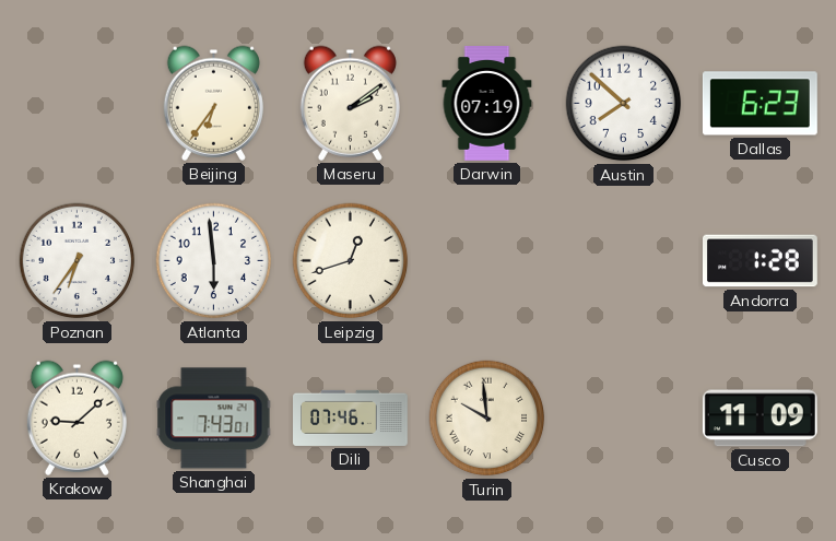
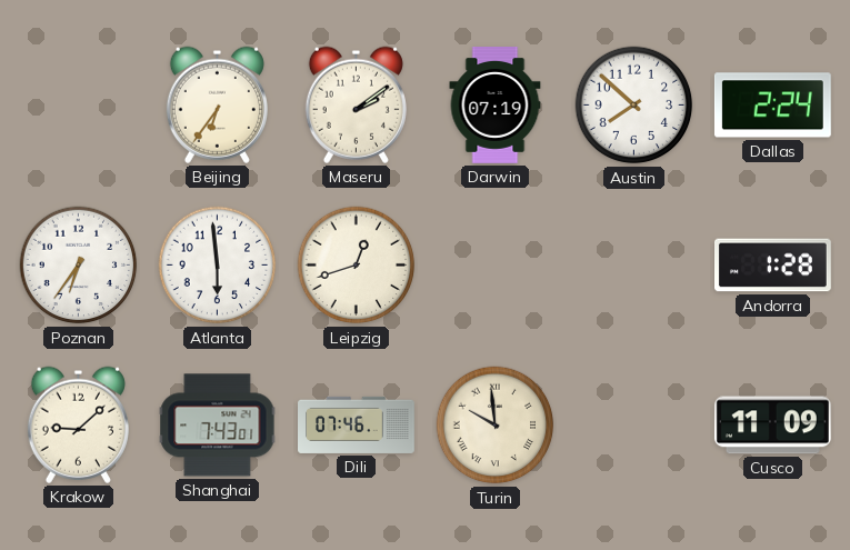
Dallas: 6:23 -> 2:24 (772, 106)
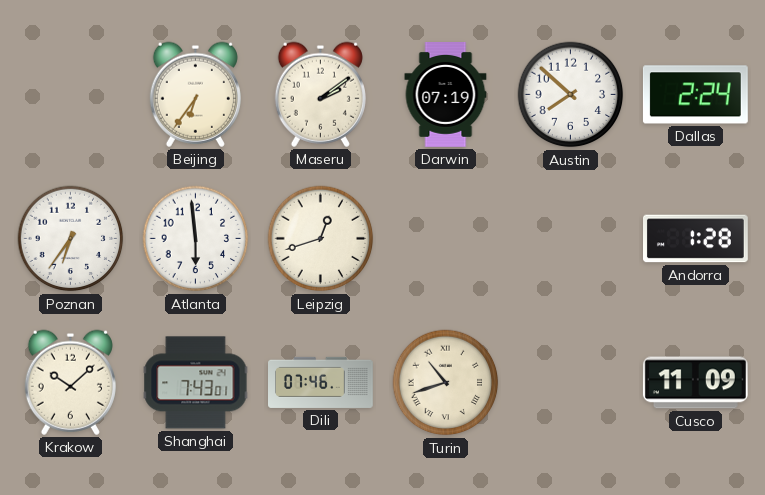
Krakow: 9:08 -> 10:08 (70, 382)
Turin: 9:59 -> 10:42 (446, 383)
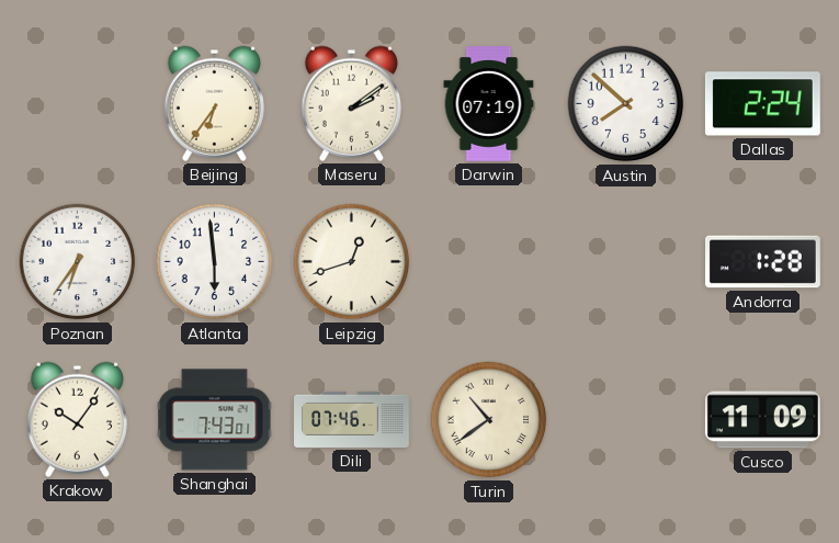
Krakow: 10:08 -> 10:06 (77, 419)
Turin: 10:42 -> 10:39 (489, 420)
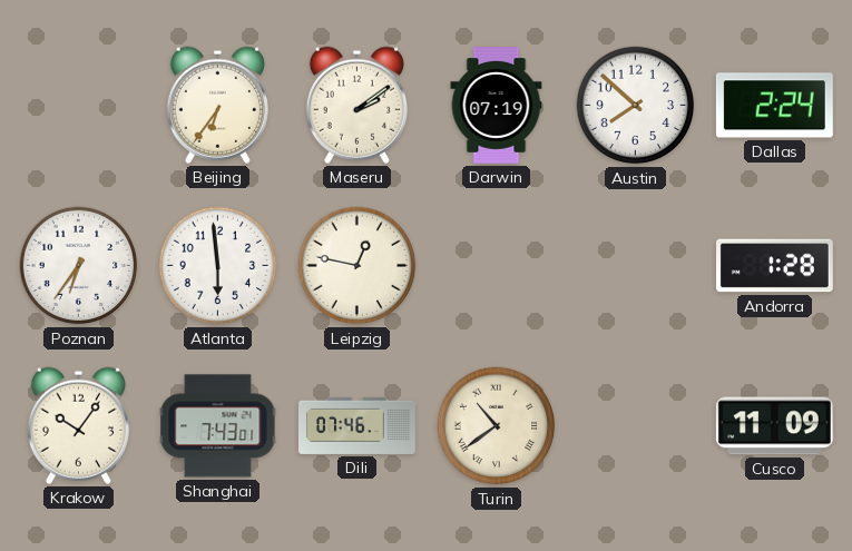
Leipzig: 12:42 -> 12:47 (358, 266)
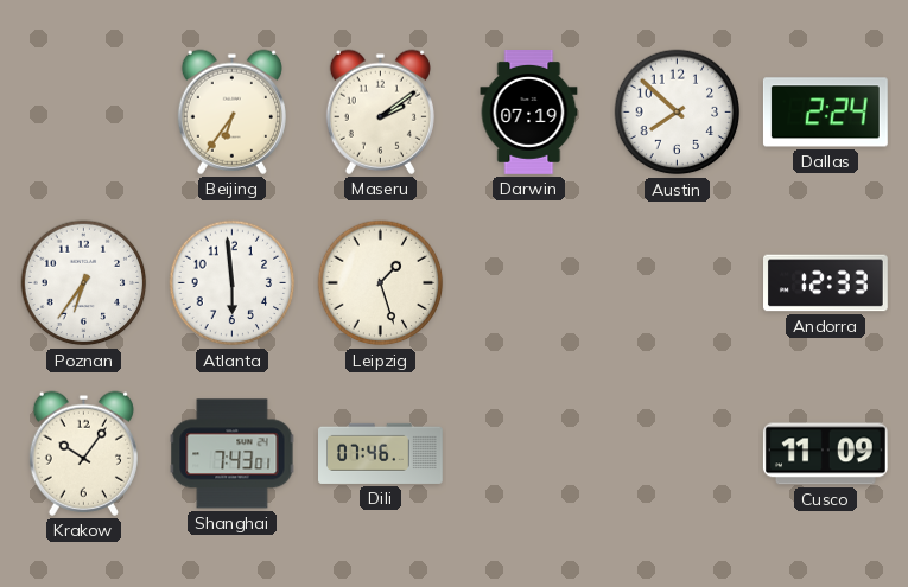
Leipzig: 12:47 -> 1:27 (381, 283)
Andorra: 1:28 -> 12:33 (826, 283)
Turin: 10:39 -> none (497, 426)
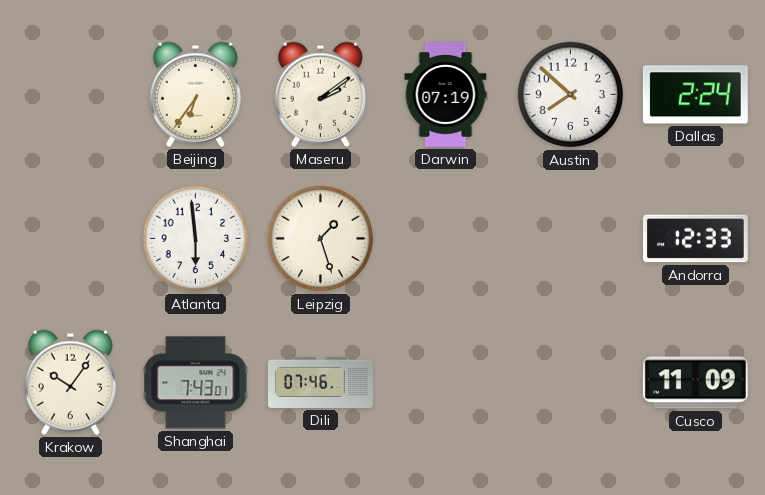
Poznan: 6:36 -> none (84, 283)
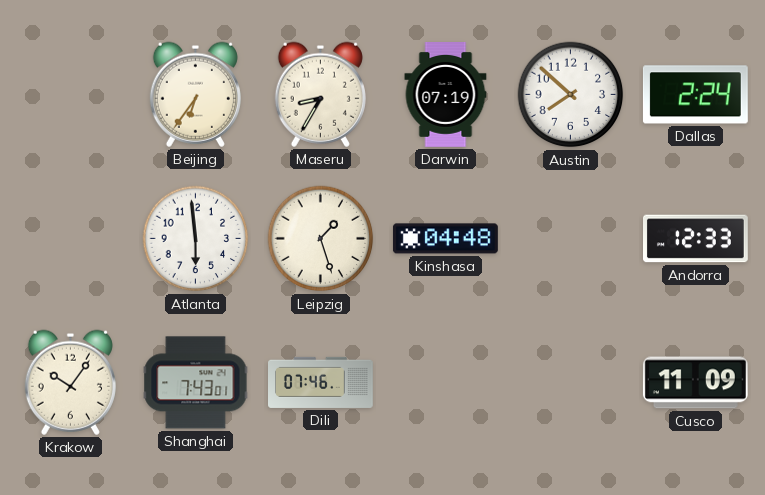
Maseru: 2:09 -> 8:35 (320, 94)
Kinshasa: none -> 04:48 (445, 239)
